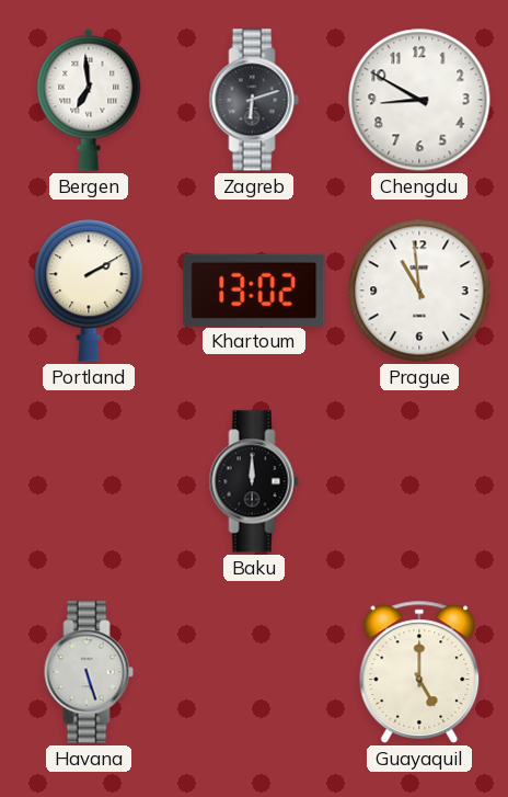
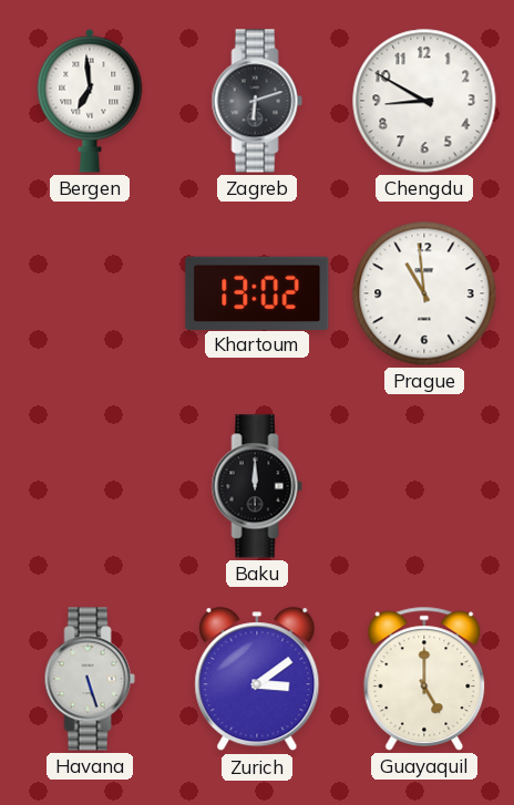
Portland: 2:10 -> none (89, 291)
Zurich: none -> 3:09 (257, 680)
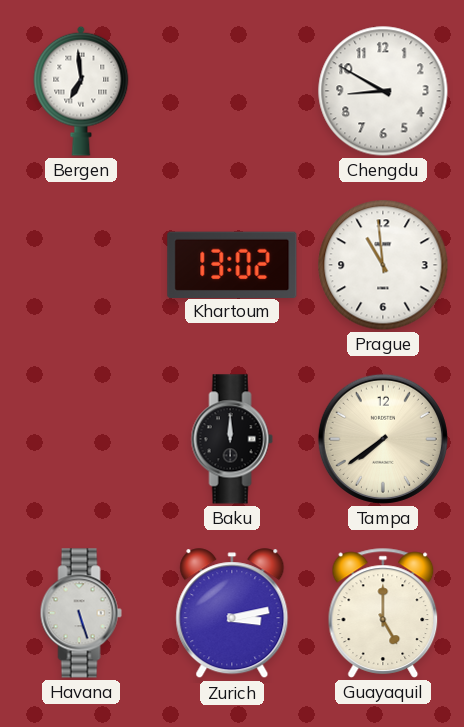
Zagreb: 6:12 -> none (257, 101)
Tampa: none -> 7:39 (383, 439)
Zurich: 3:09 -> 3:13 (232, 614)
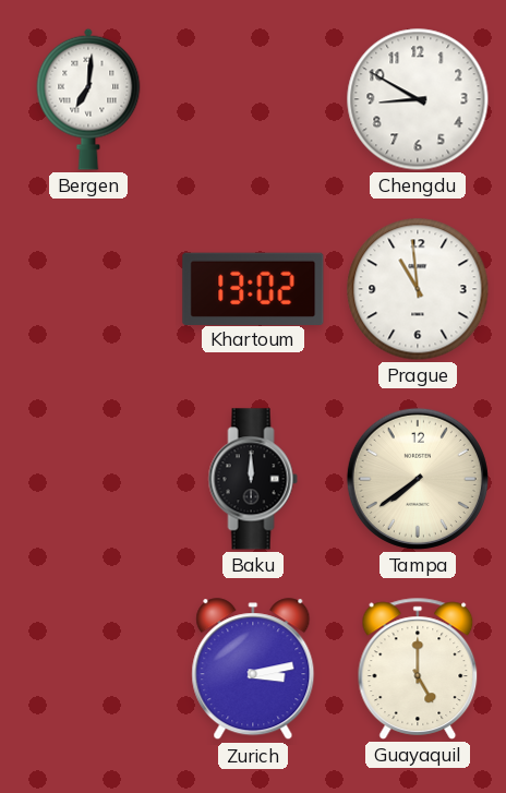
Bergen: 6:59 -> 7:01 (88, 99)
Havana: 5:27 -> none (81, 613)
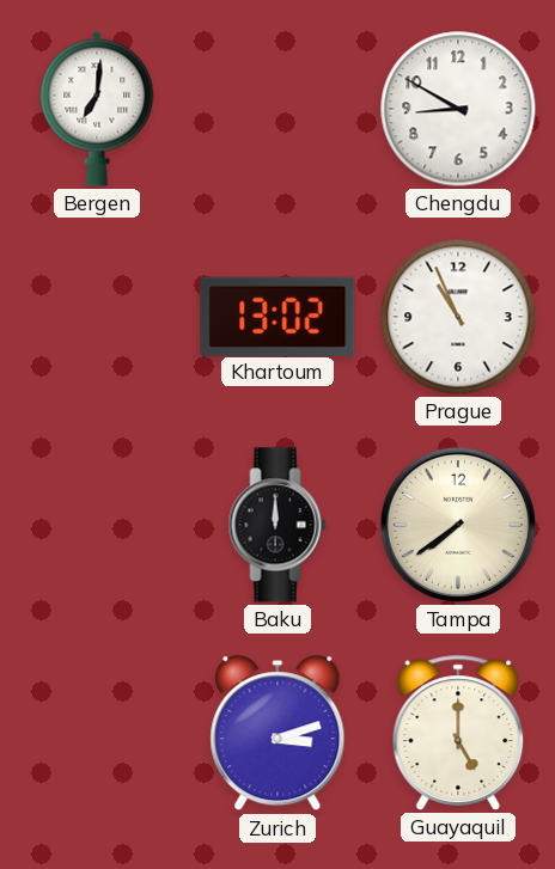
Prague: 10:59 -> 10:56 (458, 317)
Zurich: 3:13 -> 3:12 (277, 734)
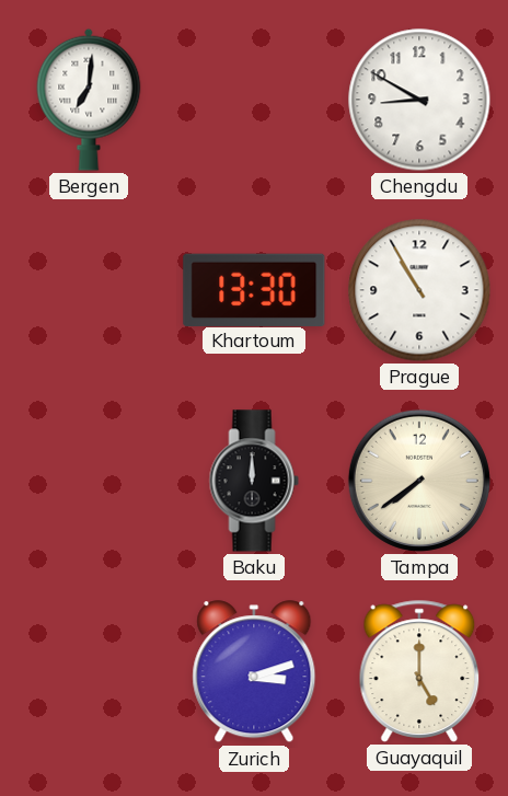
Khartoum: 13:02 -> 13:30 (254, 289)
Prague: 10:56 -> 10:55 (419, 290)
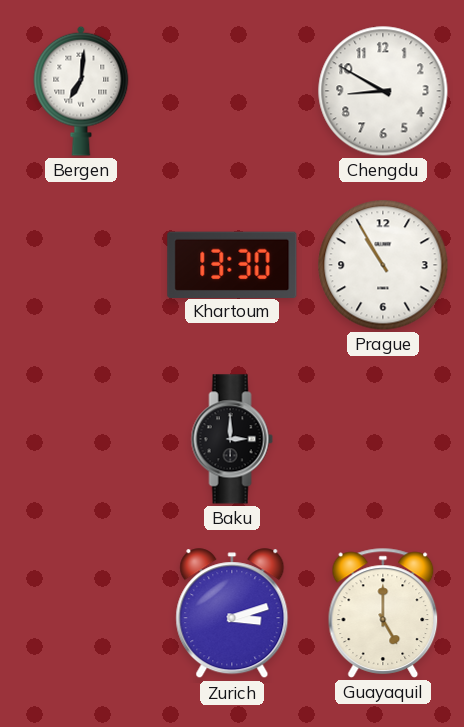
Baku: 12:00 -> 3:00 (232, 439)
Tampa: 7:39 -> none (419, 481)
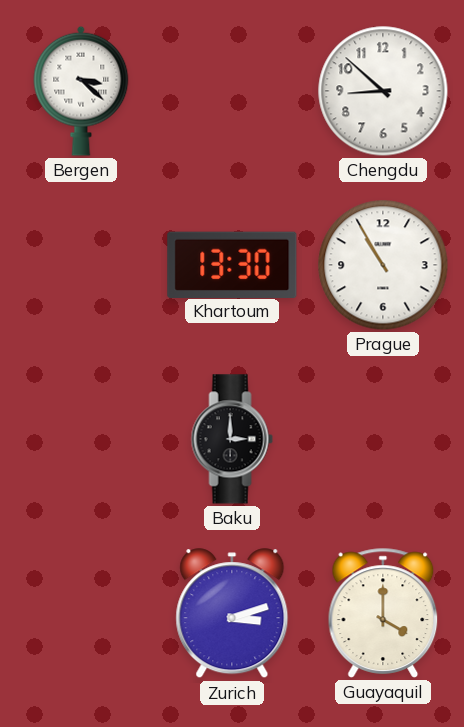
Bergen: 7:01 -> 3:22 (81, 91)
Chengdu: 8:50 -> 8:52 (383, 91)
Guayaquil: 5:00 -> 4:00 (383, 613)
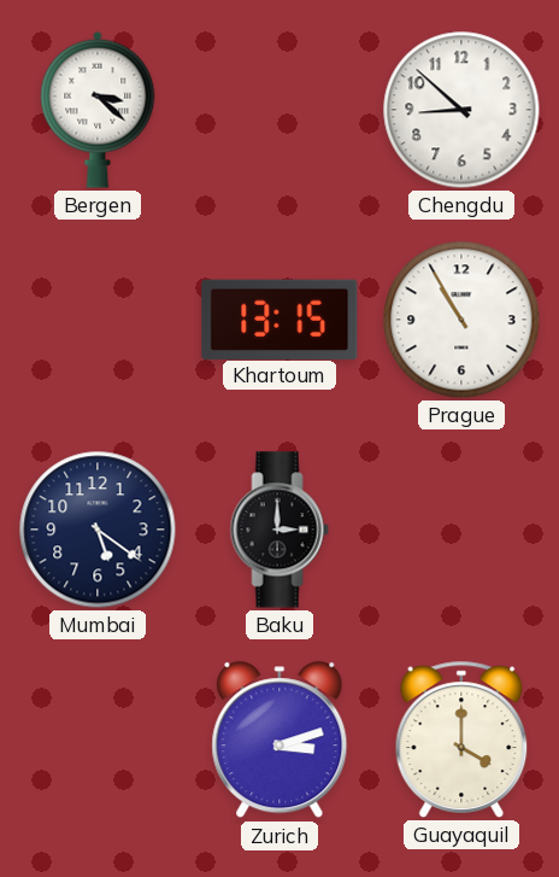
Khartoum: 13:30 -> 13:15 (279, 318)
Mumbai: none -> 5:21 (98, 530)
